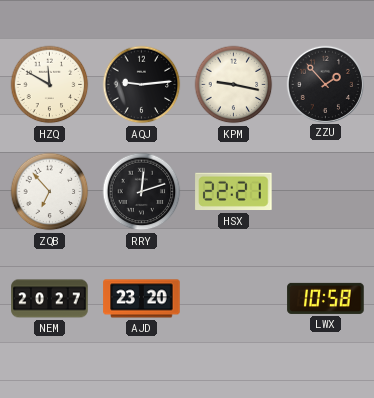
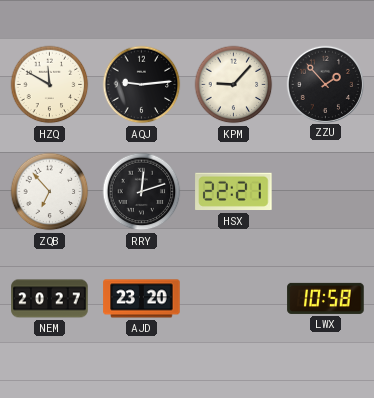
KPM: 9:17 -> 9:07 (234, 85)
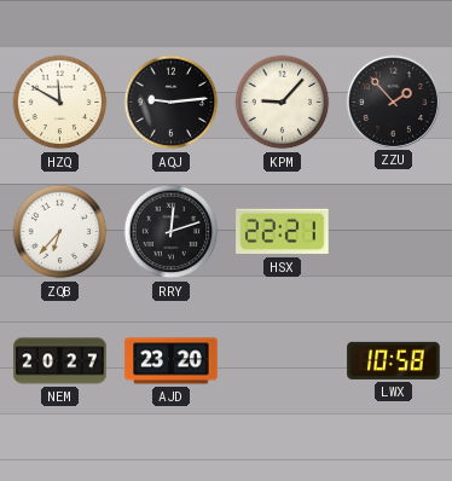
ZQB: 6:53 -> 6:37 (60, 232)
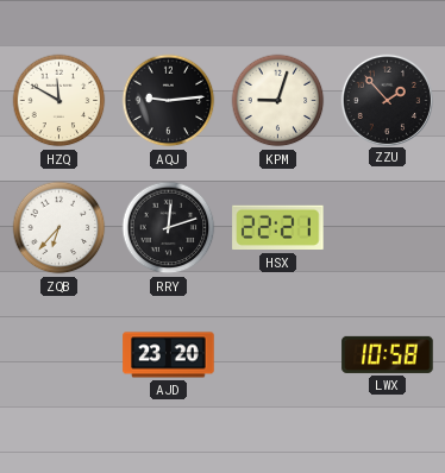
KPM: 9:07 -> 9:03 (278, 101)
NEM: 20:27 -> none (60, 361)
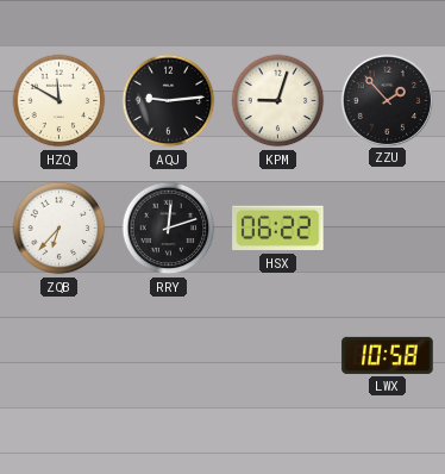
HSX: 22:21 -> 06:22 (278, 229)
AJD: 23:20 -> none (169, 355)
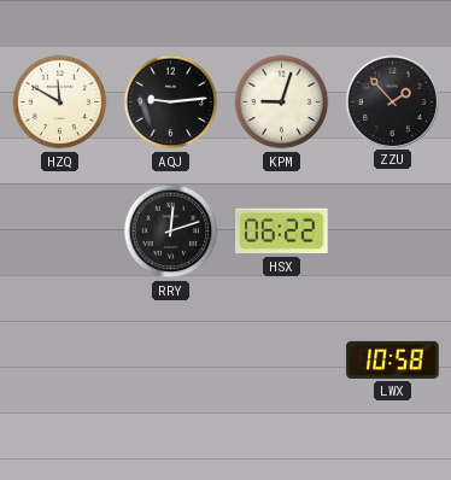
ZQB: 6:37 -> none (59, 229)
